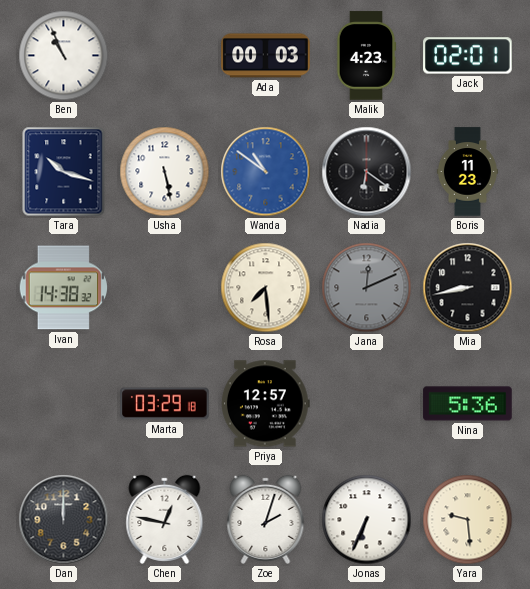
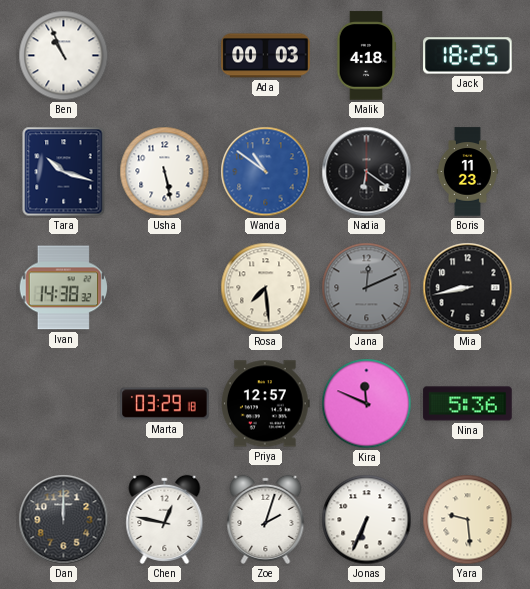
Malik: 4:23 -> 4:18 (366, 56)
Jack: 02:01 -> 18:25 (468, 56)
Kira: none -> 11:49 (367, 404)
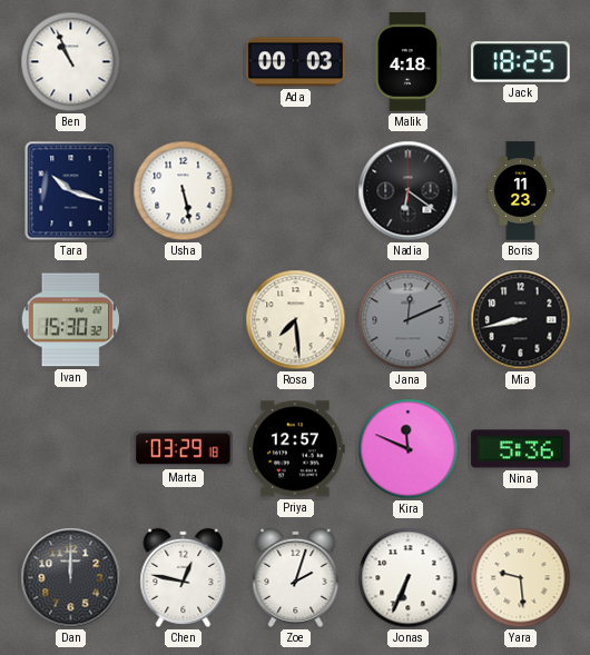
Wanda: 10:51 -> none (266, 172)
Ivan: 14:38 -> 15:30 (70, 320)
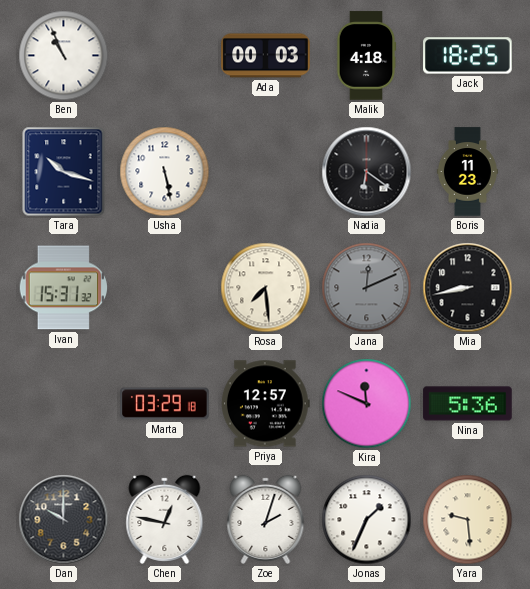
Ivan: 15:30 -> 15:31 (63, 288)
Dan: 12:00 -> 10:00 (64, 520)
Jonas: 6:34 -> 1:34 (367, 520)
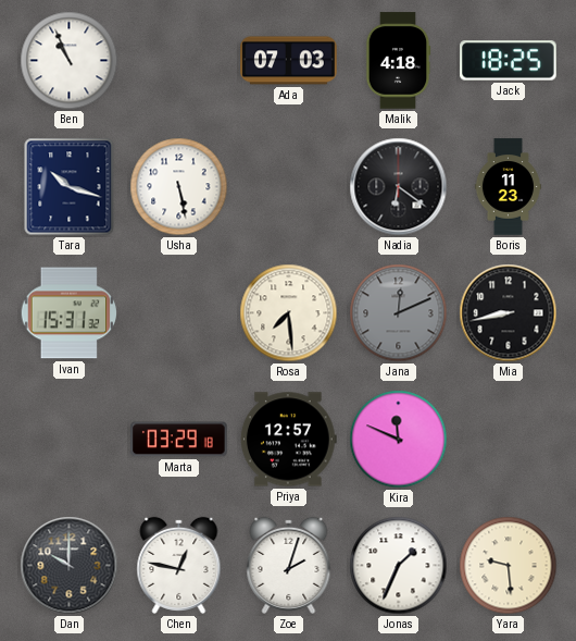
Ada: 00:03 -> 07:03 (289, 61)
Nina: 5:36 -> none (468, 404)
